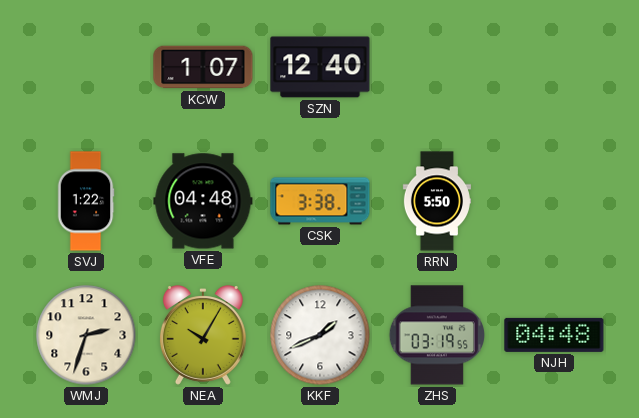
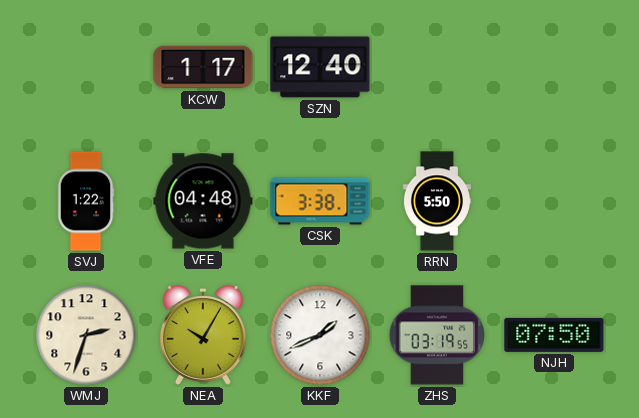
KCW: 1:07 -> 1:17 (203, 67)
NJH: 04:48 -> 07:50 (554, 335)
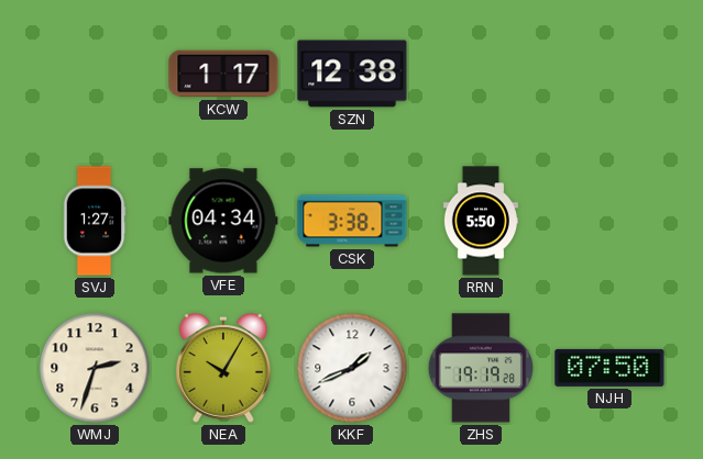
SZN: 12:40 -> 12:38 (352, 74)
SVJ: 1:22 -> 1:27 (95, 221)
VFE: 04:48 -> 04:34 (223, 221)
ZHS: 03:19 -> 19:19 (480, 368)
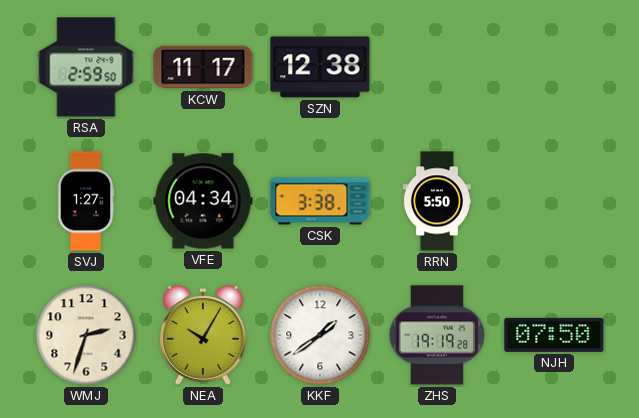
RSA: none -> 2:59 (86, 67)
KCW: 1:17 -> 11:17 (203, 67)
KKF: 1:41 -> 1:39 (320, 335)
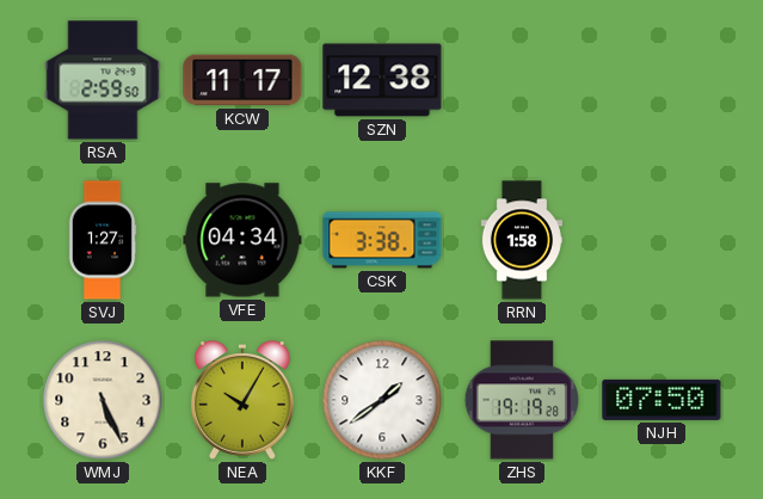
RRN: 5:50 -> 1:58 (522, 240)
WMJ: 2:33 -> 5:26 (103, 400)
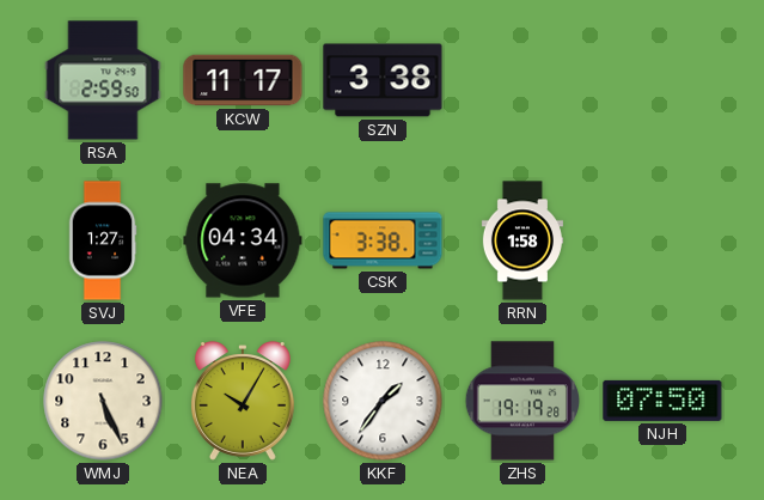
SZN: 12:38 -> 3:38 (383, 80)
KKF: 1:39 -> 1:36 (383, 401)
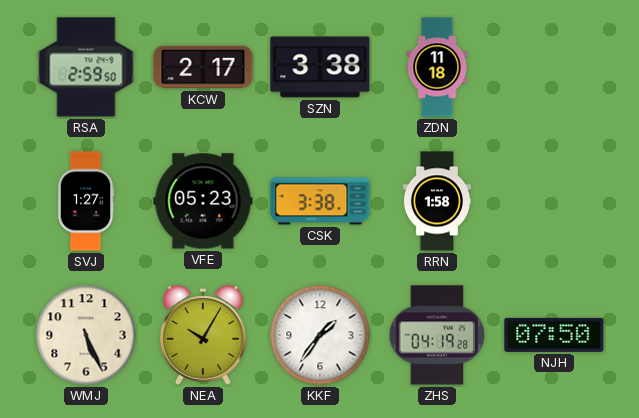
KCW: 11:17 -> 2:17 (203, 67)
ZDN: none -> 11:18 (437, 67)
VFE: 04:34 -> 05:23 (203, 201)
ZHS: 19:19 -> 04:19 (436, 335)
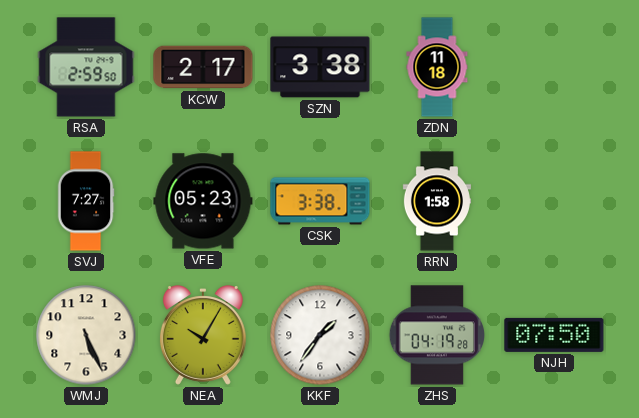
SVJ: 1:27 -> 7:27 (86, 201)
